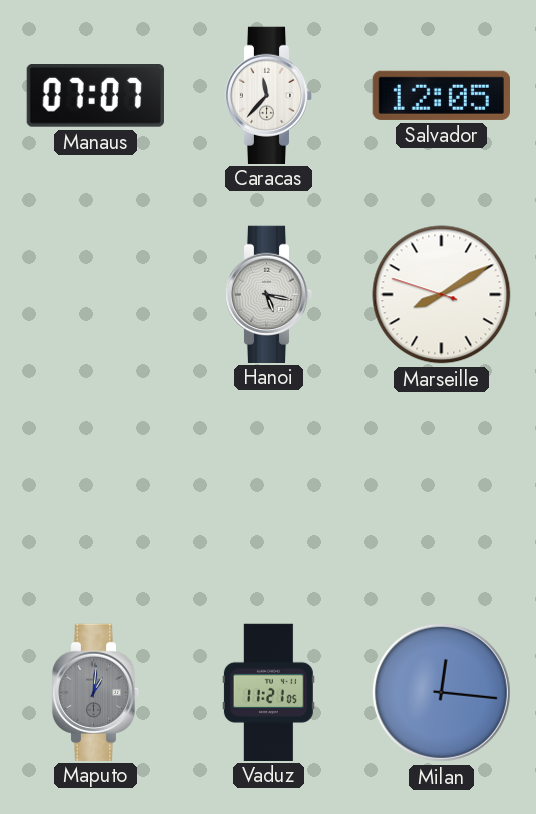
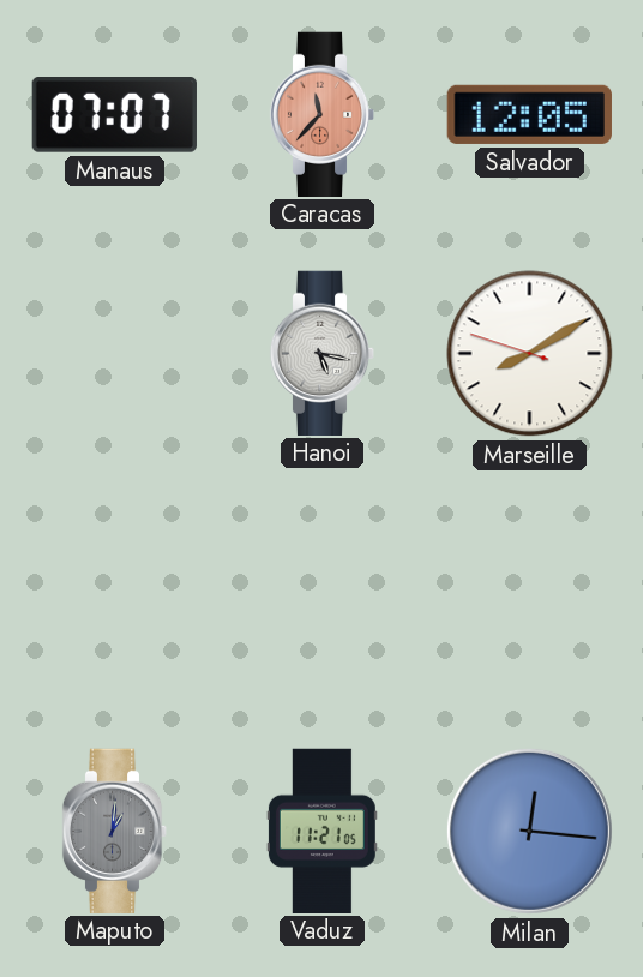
Caracas dial: white -> salmon (323, 114)
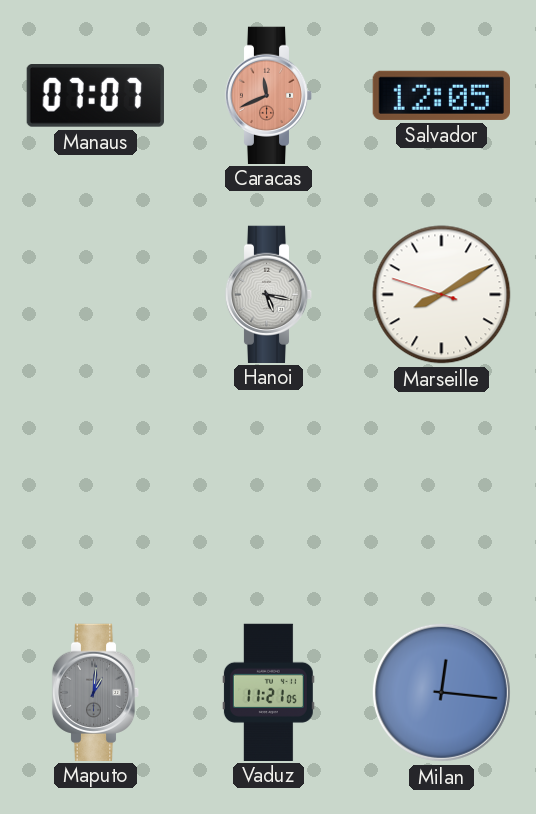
Caracas: 11:37 -> 11:41 (269, 95)
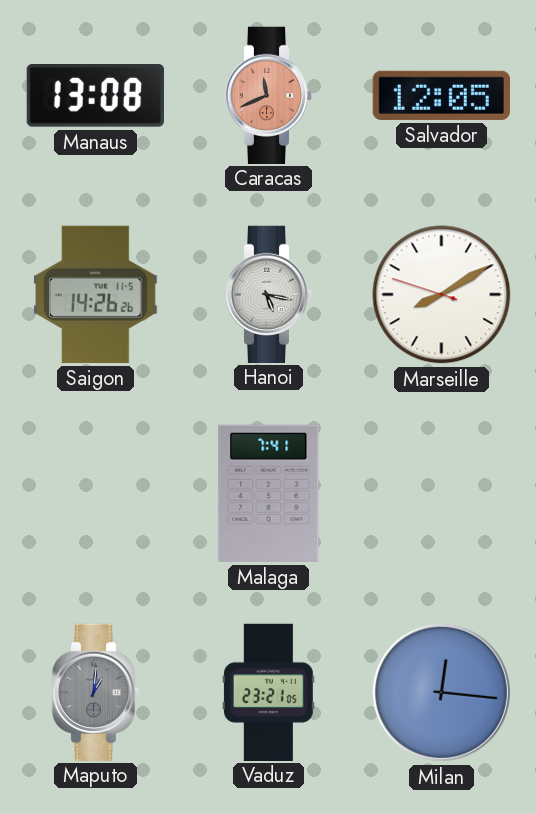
Manaus: 07:07 -> 13:08 (95, 96)
Saigon: none -> 14:26 (96, 294)
Malaga: none -> 7:41 (269, 493)
Vaduz: 11:21 -> 23:21 (268, 692)
